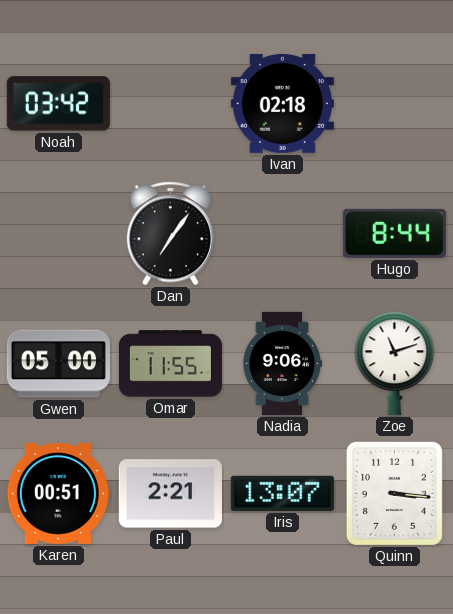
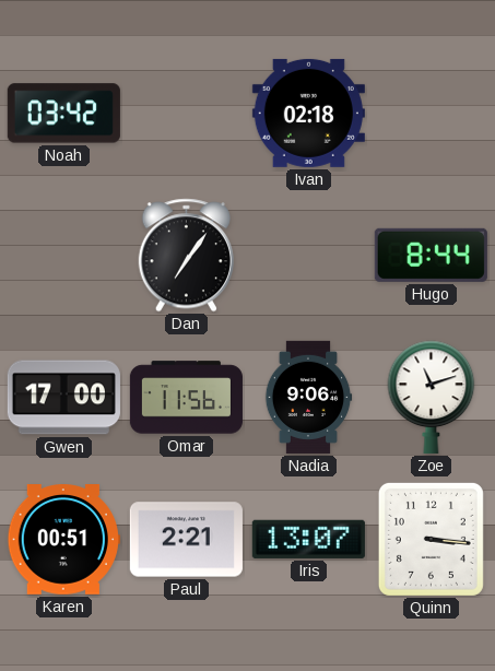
Gwen: 05:00 -> 17:00 (63, 398)
Omar: 11:55 -> 11:56 (186, 398)
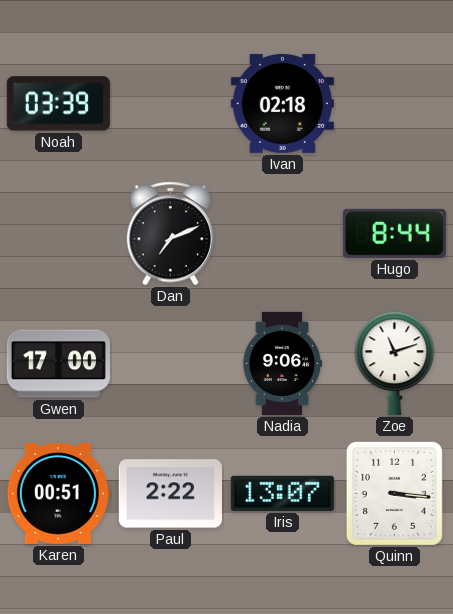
Noah: 03:42 -> 03:39 (58, 104)
Dan: 7:06 -> 7:11 (170, 234)
Omar: 11:56 -> none (186, 398)
Paul: 2:21 -> 2:22 (170, 494)
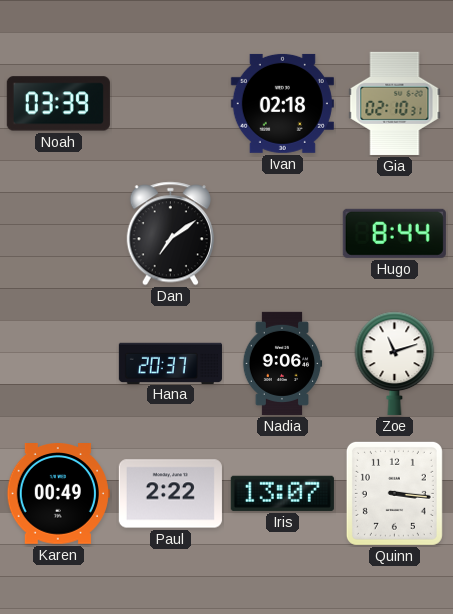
Gia: none -> 02:10 (395, 103)
Dan: 7:11 -> 7:09 (170, 234)
Gwen: 17:00 -> none (58, 364)
Hana: none -> 20:37 (170, 363)
Karen: 00:51 -> 00:49 (58, 494)
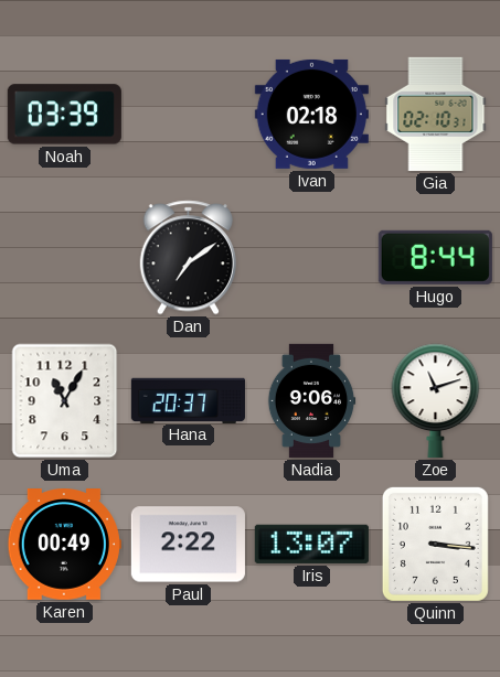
Uma: none -> 11:05 (65, 401)
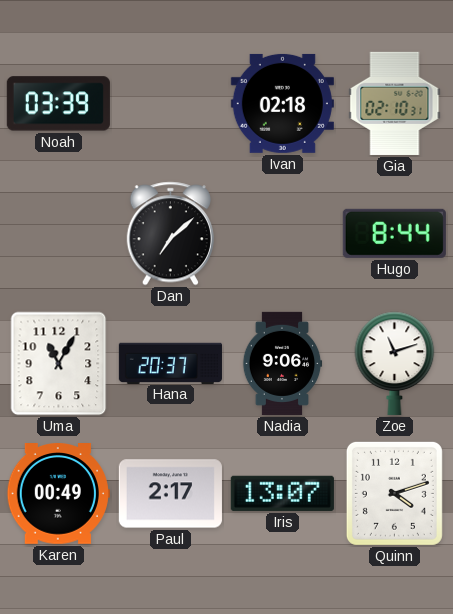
Dan: 7:09 -> 7:08 (170, 234)
Paul: 2:22 -> 2:17 (170, 494)
Quinn: 3:16 -> 4:12 (394, 493)
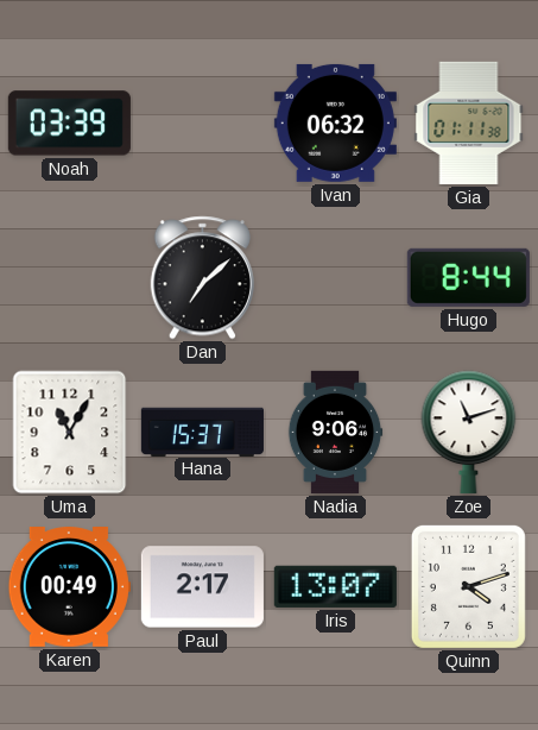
Ivan: 02:18 -> 06:32 (335, 122)
Gia: 02:10 -> 01:11 (469, 122)
Hana: 20:37 -> 15:37 (202, 432)
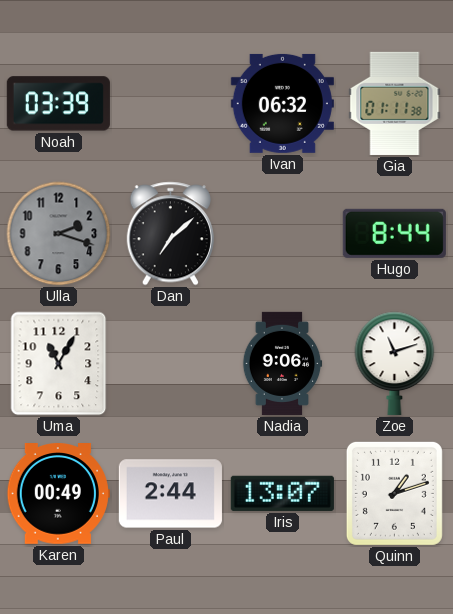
Ulla: none -> 2:18 (59, 234)
Hana: 15:37 -> none (202, 432)
Paul: 2:17 -> 2:44 (170, 494)
Quinn: 4:12 -> 1:12 (394, 493)
